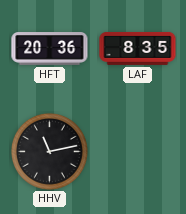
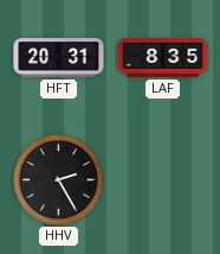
HFT: 20:36 -> 20:31 (59, 58)
HHV: 11:13 -> 2:25 (58, 179)
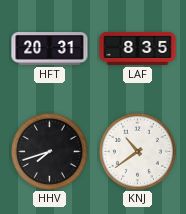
HHV: 2:25 -> 7:42 (49, 151)
KNJ: none -> 10:39 (137, 151)
